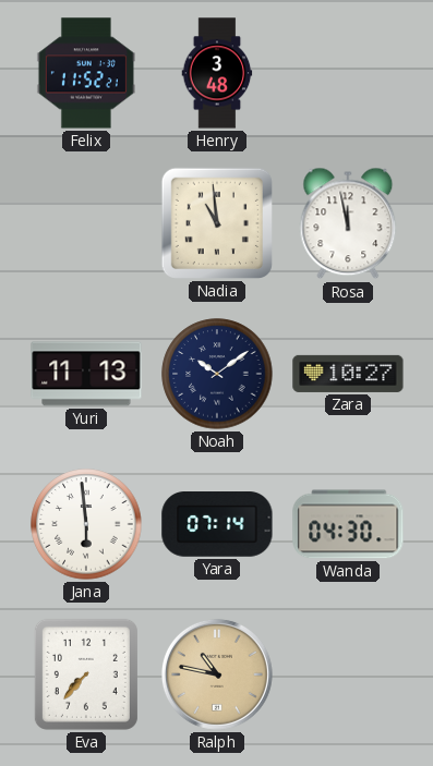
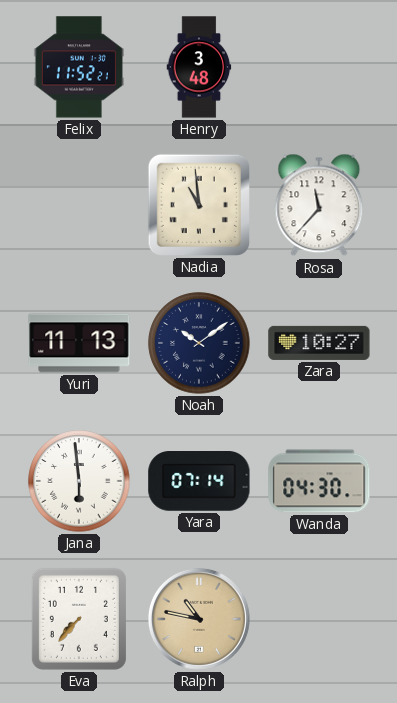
Rosa: 11:58 -> 11:37 (319, 205)
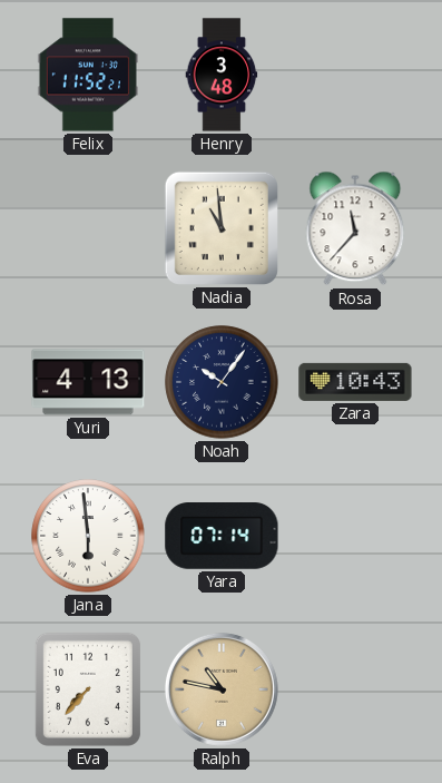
Yuri: 11:13 -> 4:13 (88, 382)
Noah: 10:09 -> 10:06 (222, 382)
Zara: 10:27 -> 10:43 (355, 382)
Wanda: 04:30 -> none (319, 481)
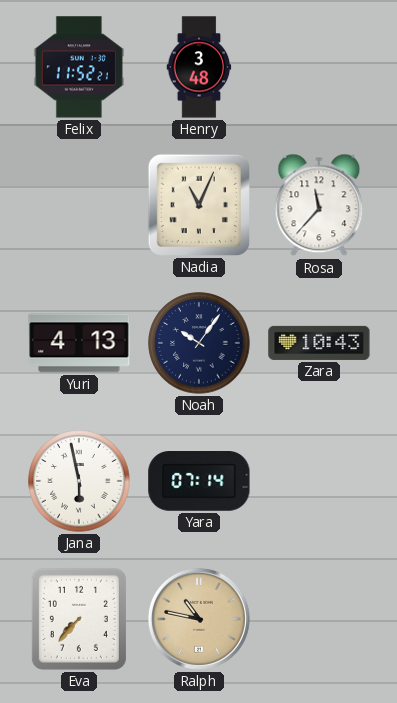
Nadia: 10:59 -> 11:04 (199, 205)
Jana: 5:59 -> 5:58 (79, 481)
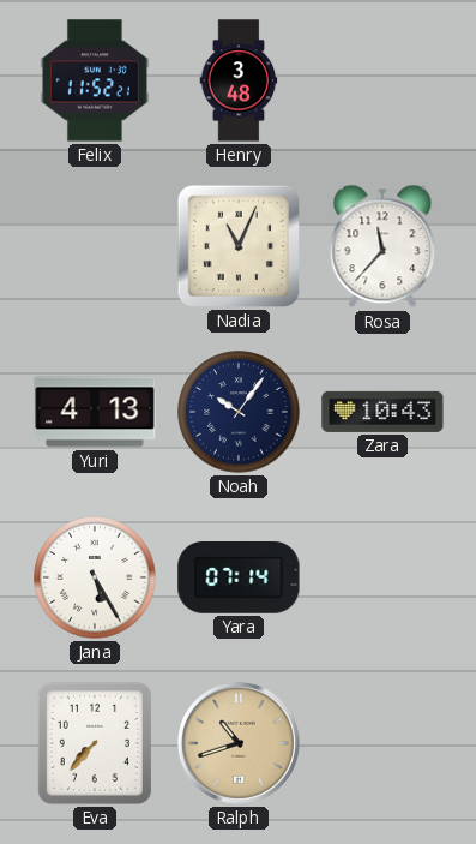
Jana: 5:58 -> 5:25 (95, 577)
Ralph: 10:47 -> 10:42 (239, 743)
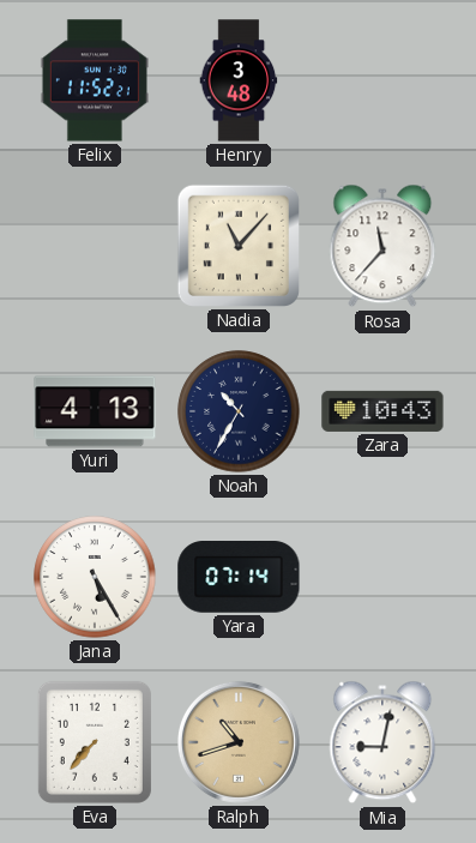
Nadia: 11:04 -> 11:07 (239, 246)
Noah: 10:06 -> 10:35 (239, 411)
Mia: none -> 9:02 (382, 742)
